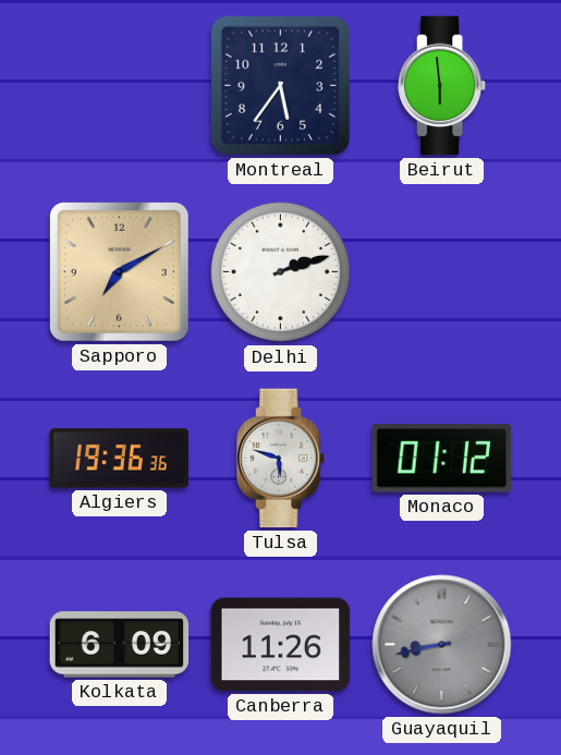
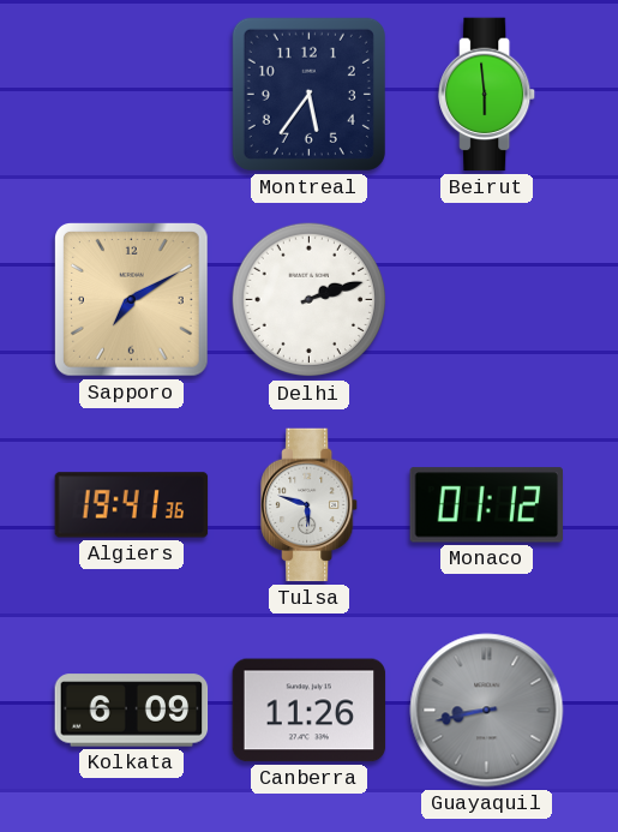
Algiers: 19:36 -> 19:41 (132, 505)
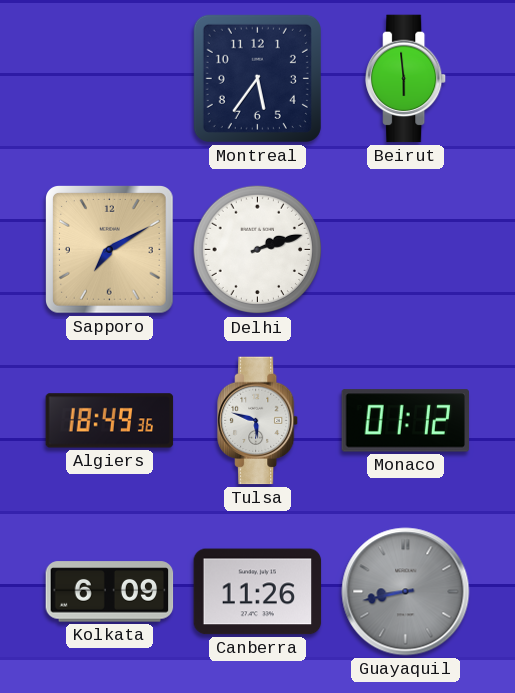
Algiers: 19:41 -> 18:49 (110, 421)
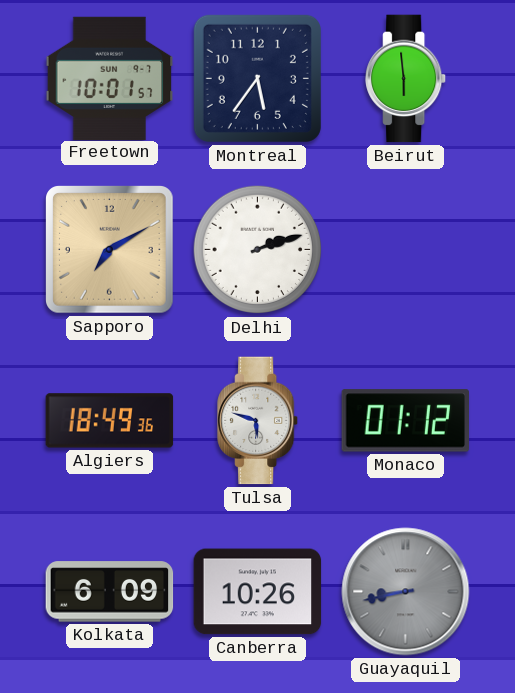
Freetown: none -> 10:01 (110, 78)
Canberra: 11:26 -> 10:26 (258, 592)
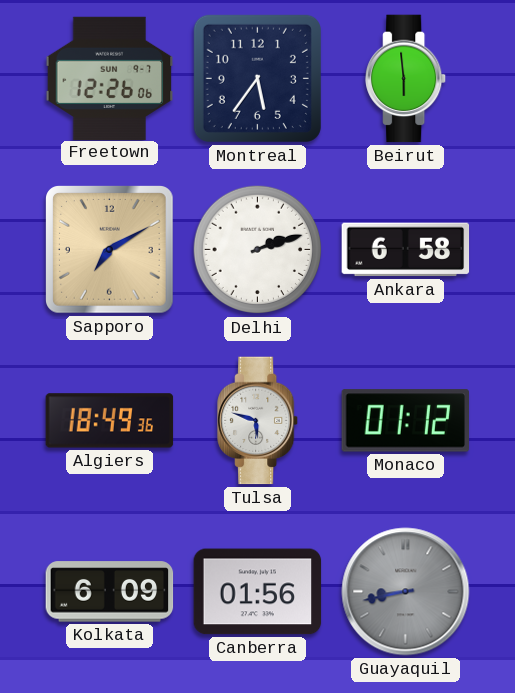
Freetown: 10:01 -> 12:26 (110, 78)
Ankara: none -> 6:58 (406, 250)
Canberra: 10:26 -> 01:56 (258, 592)
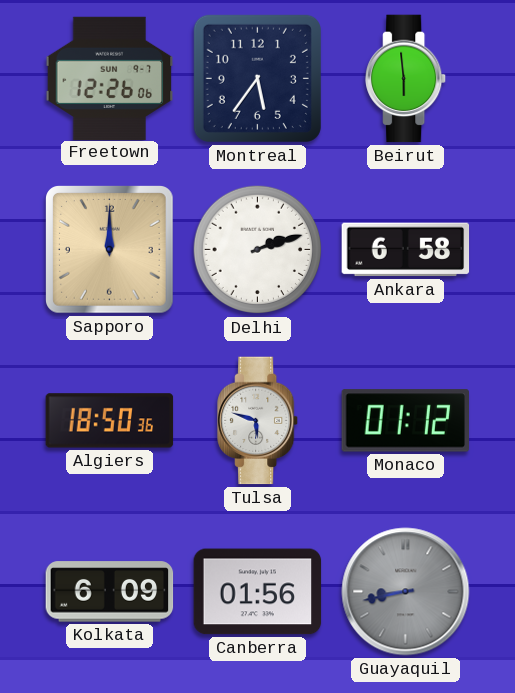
Sapporo: 7:10 -> 12:00 (110, 250)
Algiers: 18:49 -> 18:50 (110, 421)
